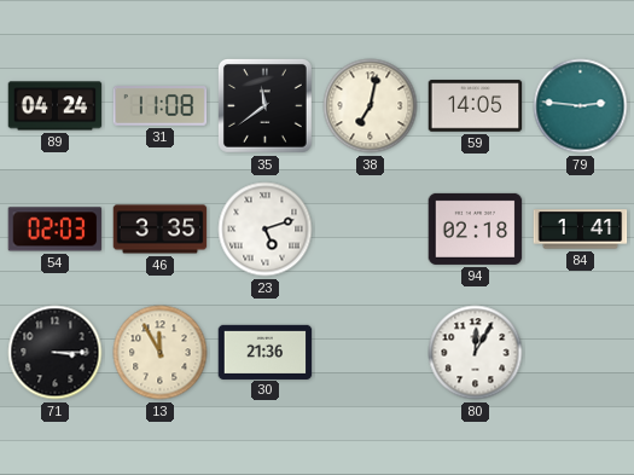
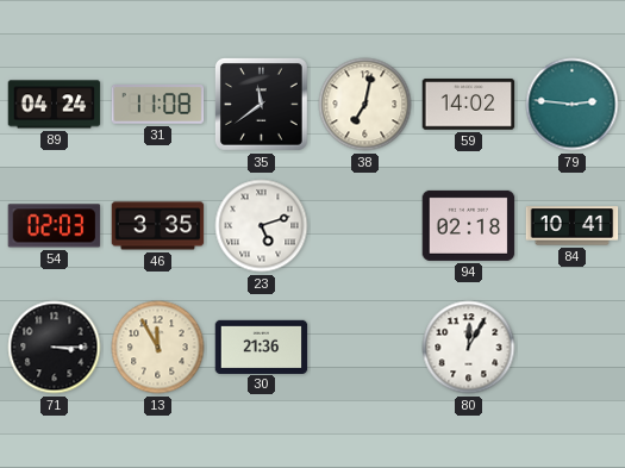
59: 14:05 -> 14:02 (469, 105)
84: 1:41 -> 10:41 (573, 226)
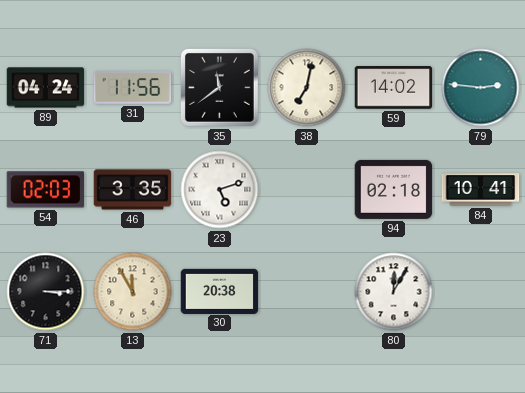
31: 11:08 -> 11:56 (133, 88)
30: 21:36 -> 20:38 (220, 291)
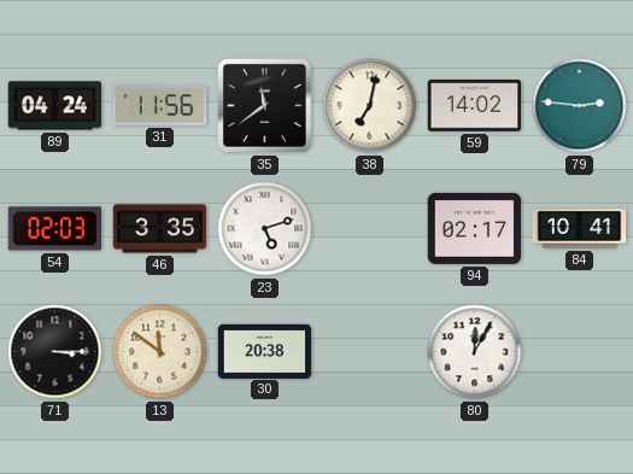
94: 02:18 -> 02:17 (475, 228)
13: 11:55 -> 11:51 (160, 352)
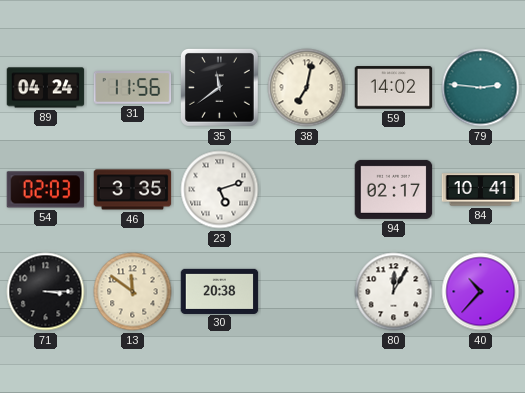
40: none -> 10:37 (481, 292)
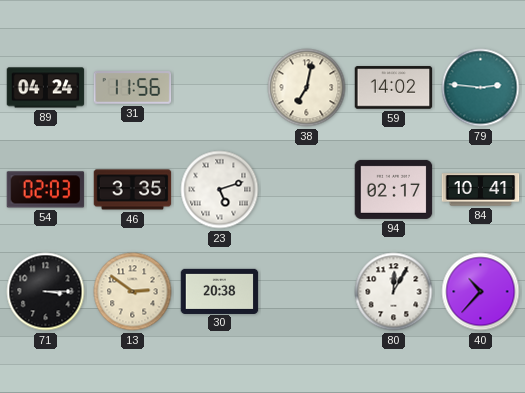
35: 11:39 -> none (220, 88)
13: 11:51 -> 2:51 (133, 292)
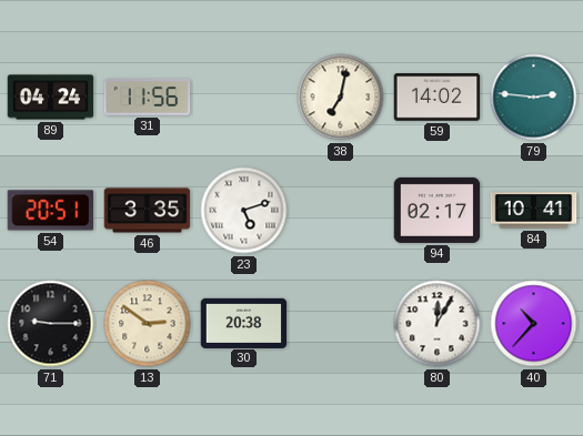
54: 02:03 -> 20:51 (51, 211)
71: 3:15 -> 9:15 (51, 324)
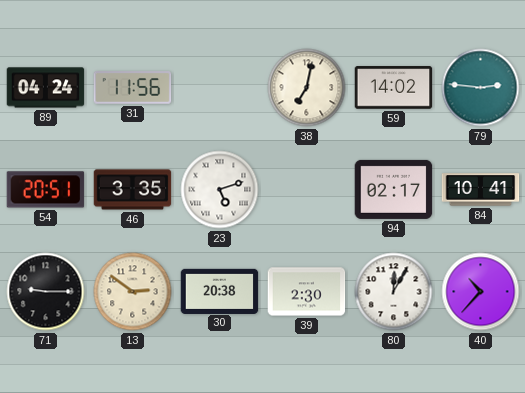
39: none -> 2:30 (307, 292)
